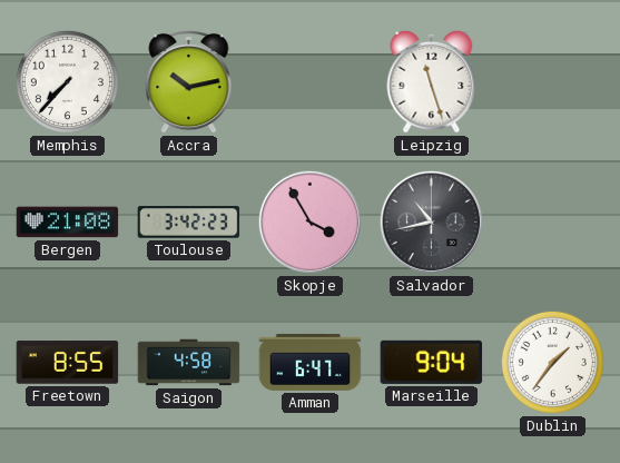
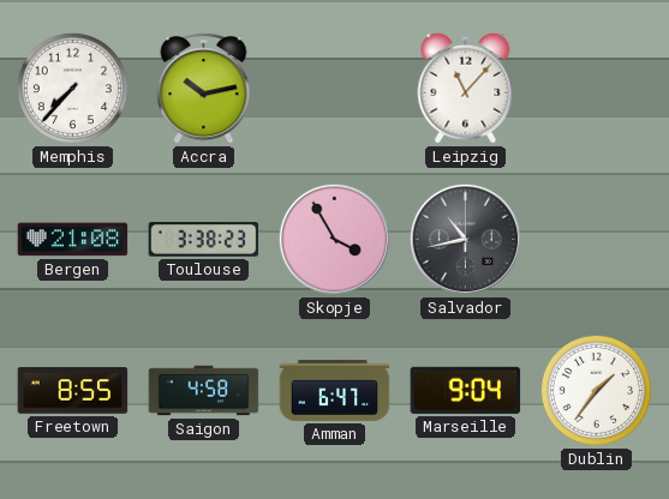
Leipzig: 11:27 -> 11:07 (466, 88)
Toulouse: 3:42 -> 3:38 (204, 240)
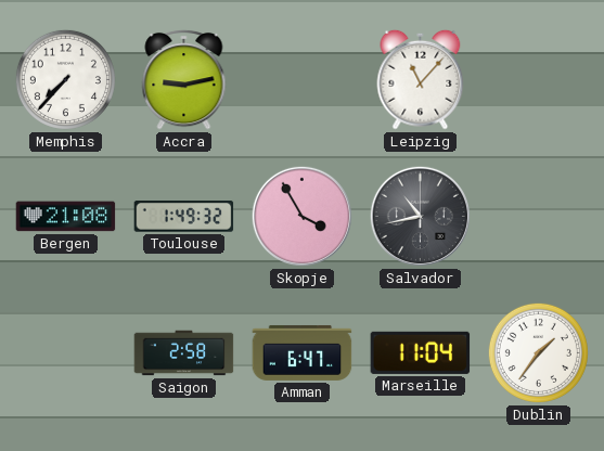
Accra: 10:13 -> 9:13 (184, 79)
Toulouse: 3:38 -> 1:49 (184, 217)
Freetown: 8:55 -> none (73, 391)
Saigon: 4:58 -> 2:58 (184, 353)
Marseille: 9:04 -> 11:04 (421, 352)
